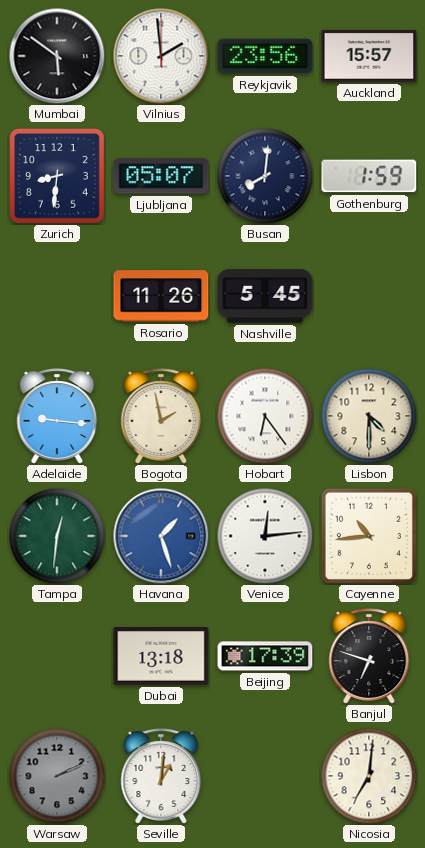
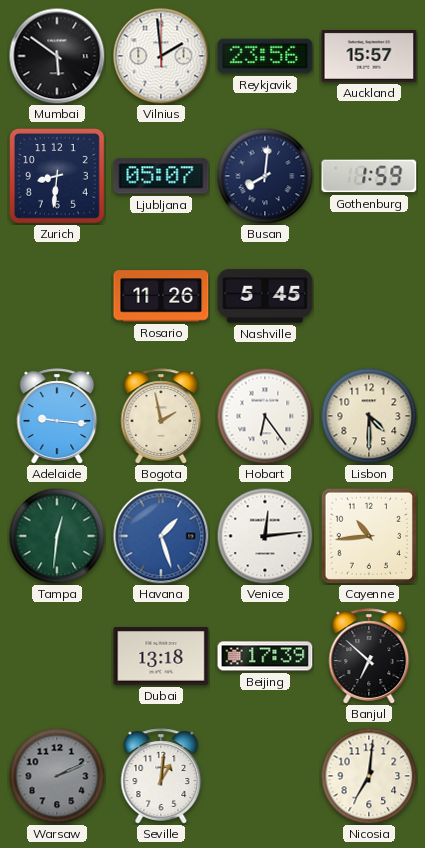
Banjul: 6:48 -> 6:52 (369, 656)
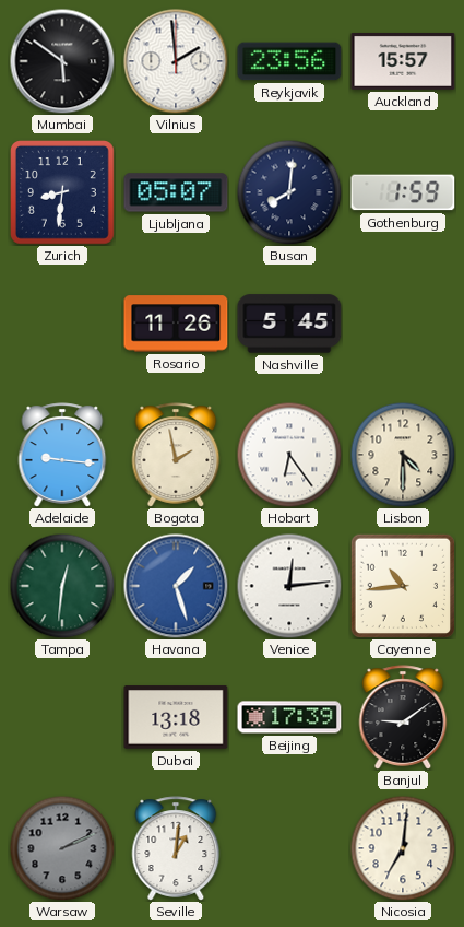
Banjul: 6:52 -> 9:09 (403, 717)
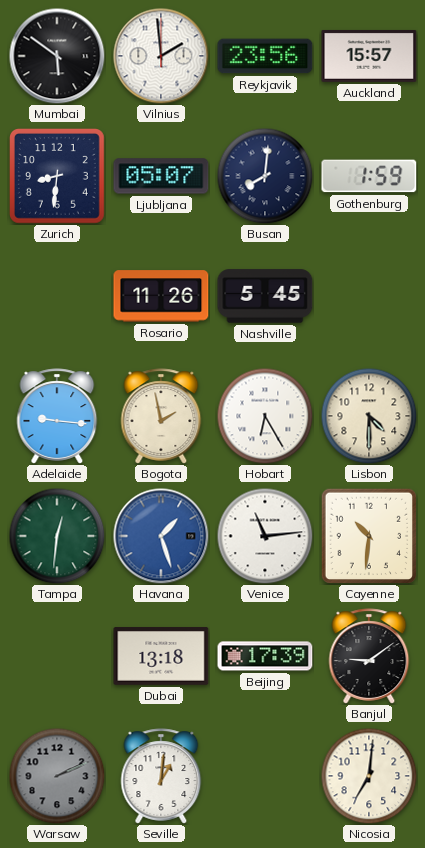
Hobart: 6:24 -> 6:25 (265, 416)
Venice: 12:14 -> 11:14 (265, 536)
Cayenne: 10:44 -> 10:31 (368, 535)
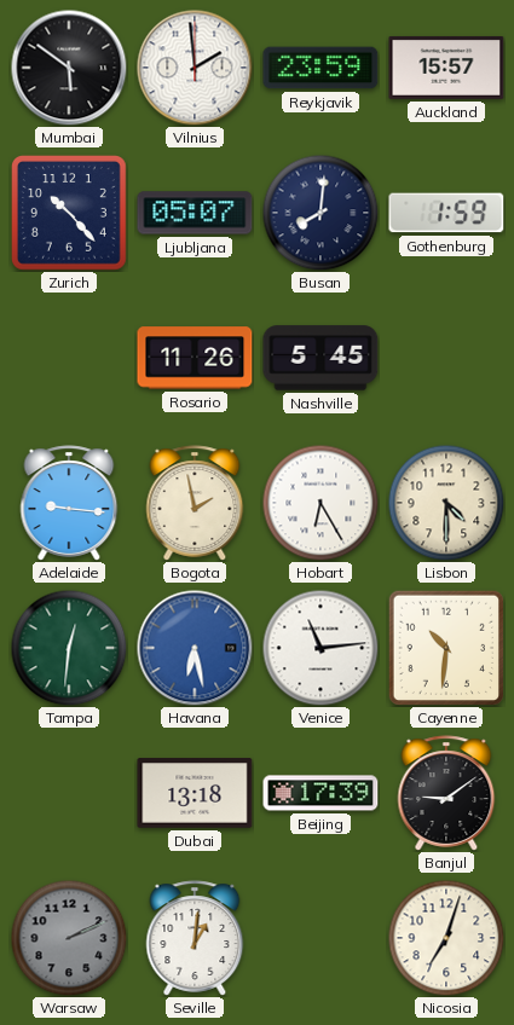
Reykjavik: 23:56 -> 23:59 (320, 68)
Zurich: 8:31 -> 10:23 (70, 214)
Havana: 1:27 -> 6:28 (195, 648)
Nicosia: 7:01 -> 7:03 (446, 938)
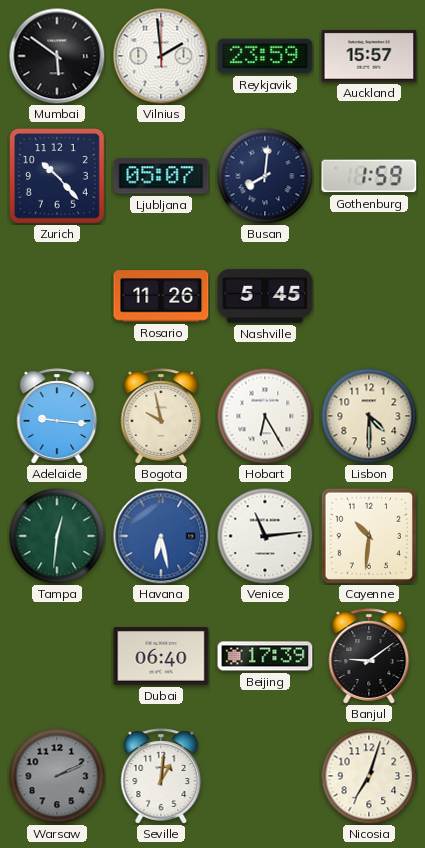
Bogota: 1:58 -> 9:58 (161, 416)
Dubai: 13:18 -> 06:40 (161, 656)
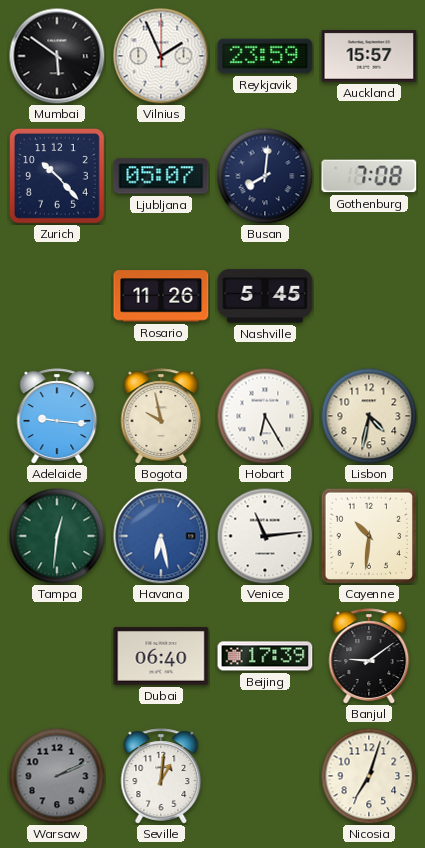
Vilnius: 1:59 -> 1:56 (161, 56)
Gothenburg: 1:59 -> 7:08 (369, 176)
Lisbon: 4:30 -> 4:32 (369, 416)
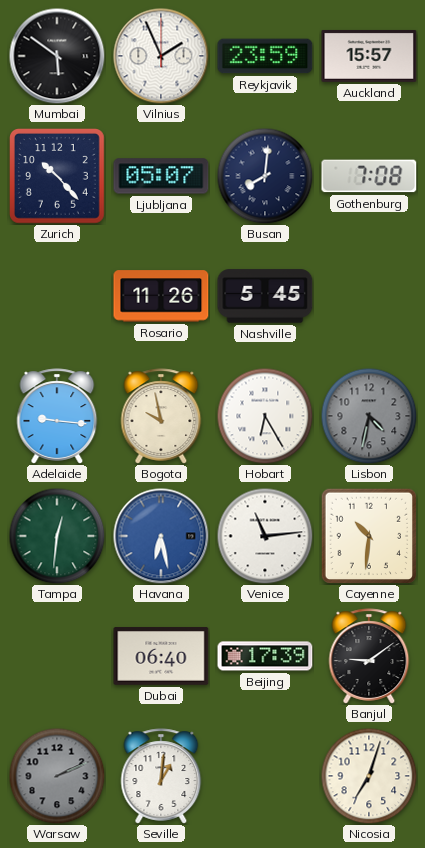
Lisbon dial: cream -> grey (369, 416)
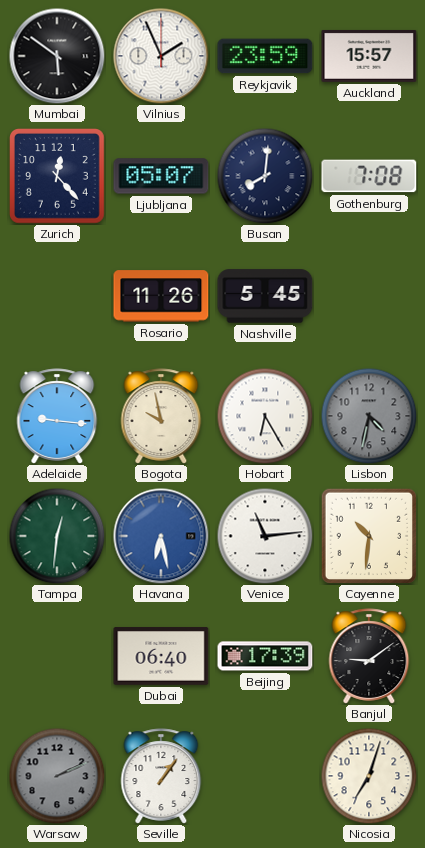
Zurich: 10:23 -> 12:23 (58, 177)
Seville: 1:01 -> 1:06 (161, 776)
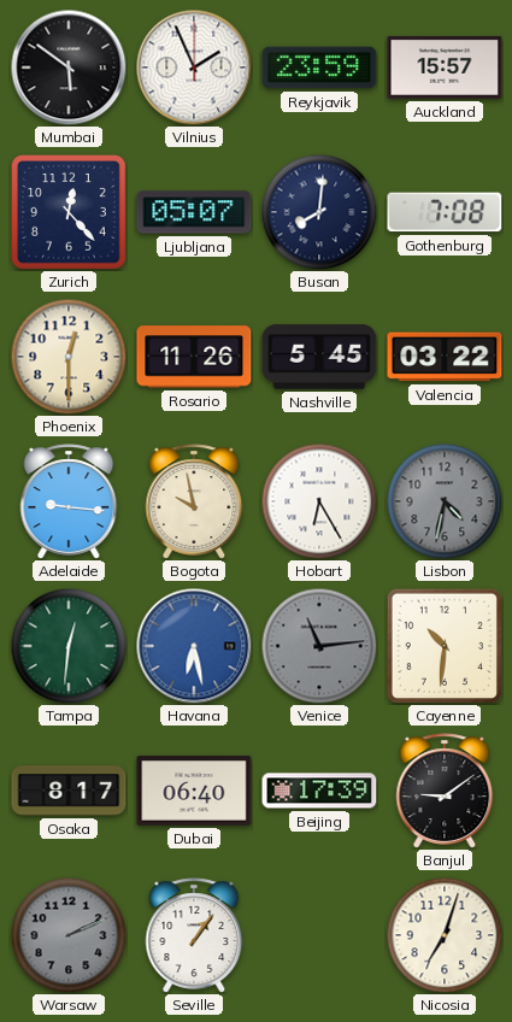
Phoenix: none -> 12:30 (69, 357)
Valencia: none -> 03:22 (445, 357)
Venice dial: white -> grey (319, 646)
Osaka: none -> 8:17 (69, 791)
